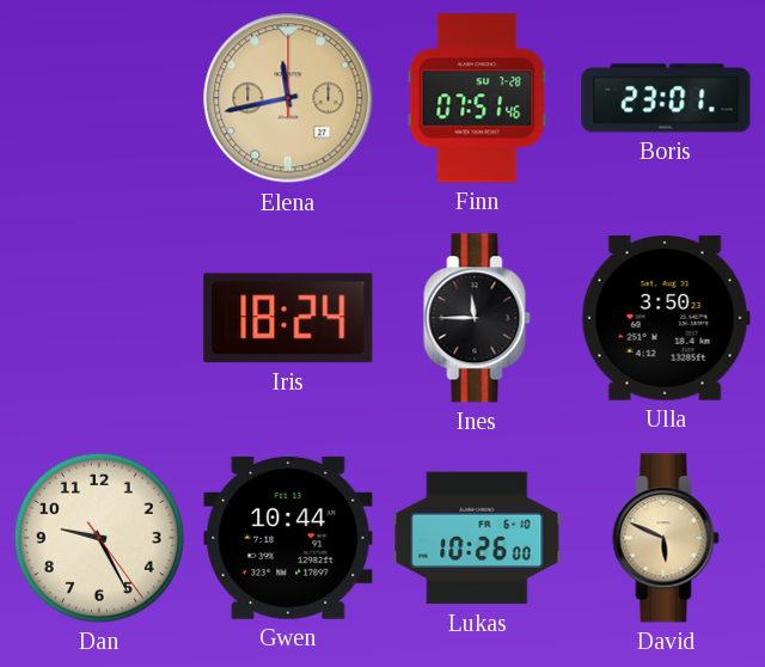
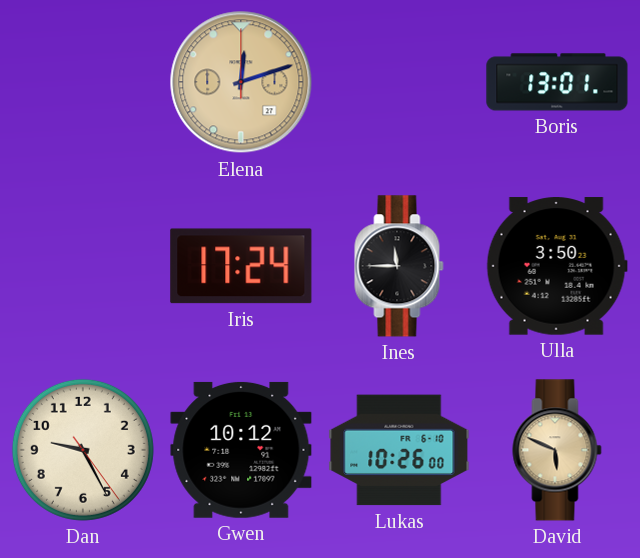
Elena: 11:43 -> 12:12 (241, 82)
Finn: 07:51 -> none (477, 98)
Boris: 23:01 -> 13:01 (557, 82)
Iris: 18:24 -> 17:24 (241, 266)
Gwen: 10:44 -> 10:12 (241, 450)
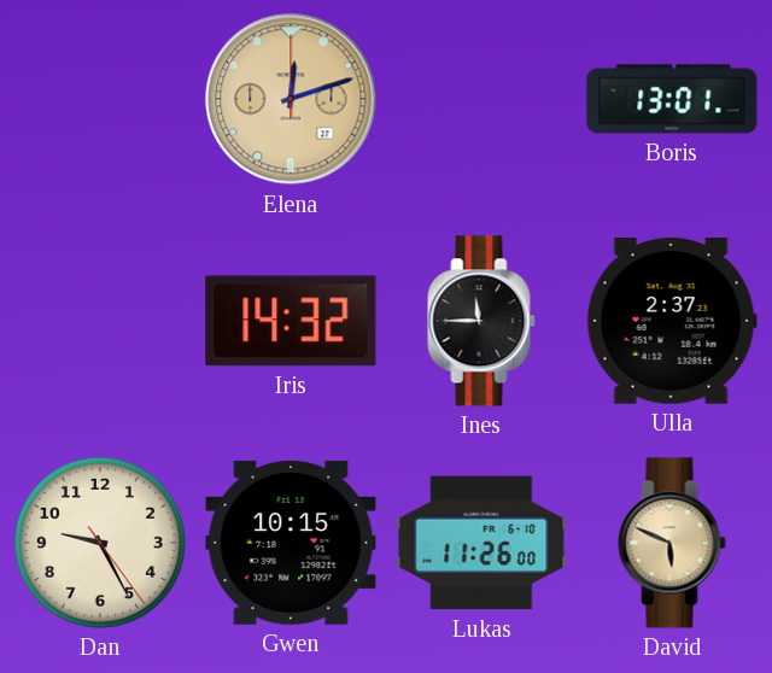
Iris: 17:24 -> 14:32 (291, 321)
Ulla: 3:50 -> 2:37 (672, 321)
Gwen: 10:12 -> 10:15 (291, 543)
Lukas: 10:26 -> 11:26 (481, 543)
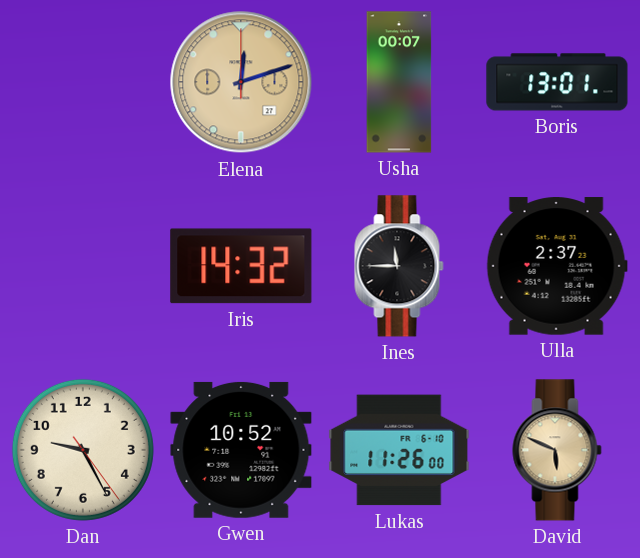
Usha: none -> 00:07 (399, 82)
Gwen: 10:15 -> 10:52 (241, 450)
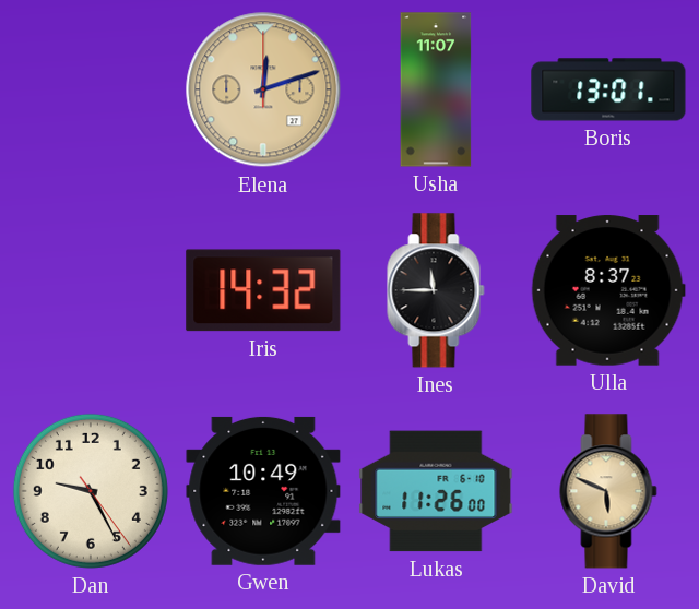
Usha: 00:07 -> 11:07 (436, 89)
Ulla: 2:37 -> 8:37 (608, 290)
Gwen: 10:52 -> 10:49 (263, 491)
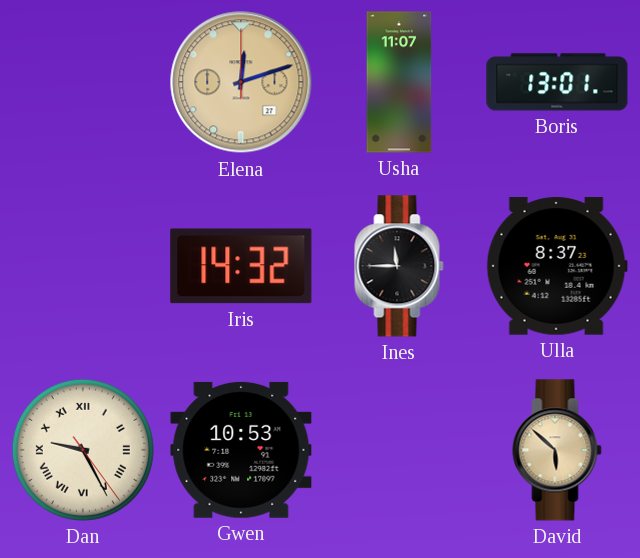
Dan numerals: Arabic -> Roman (83, 450)
Gwen: 10:49 -> 10:53 (241, 450)
Lukas: 11:26 -> none (436, 491)
David: 5:49 -> 5:52 (557, 450)
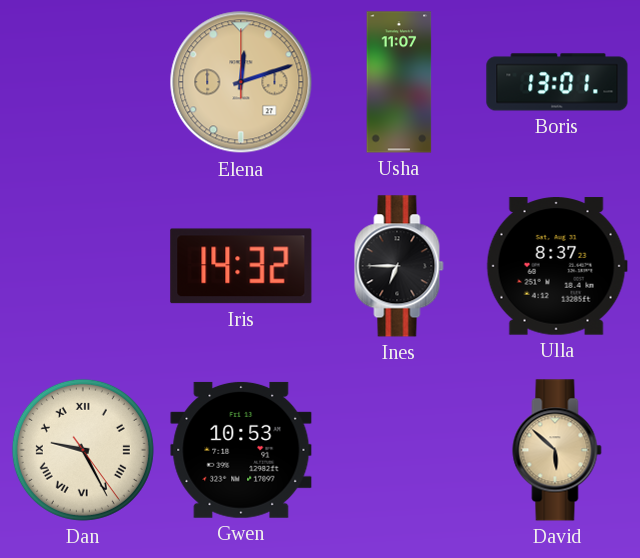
Ines: 11:45 -> 6:45 (399, 266)
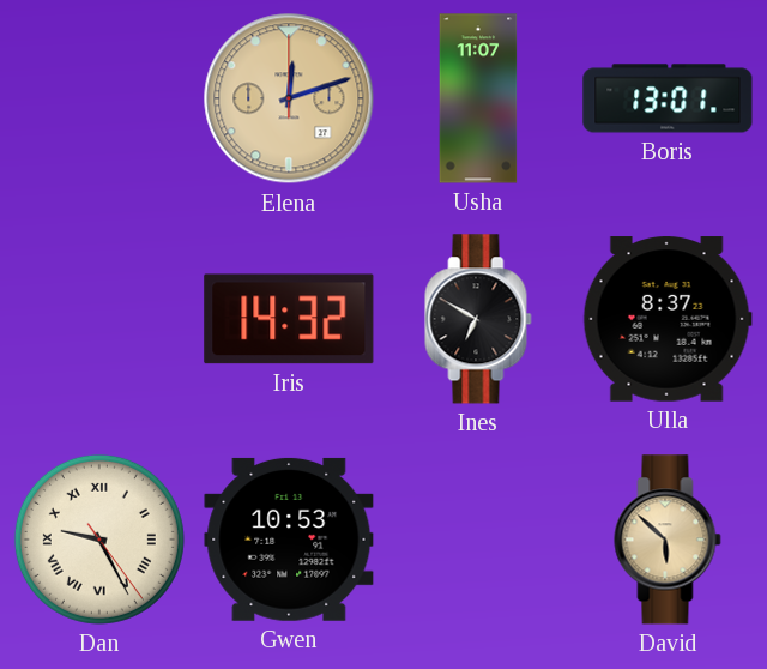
Ines: 6:45 -> 6:50 (478, 319)
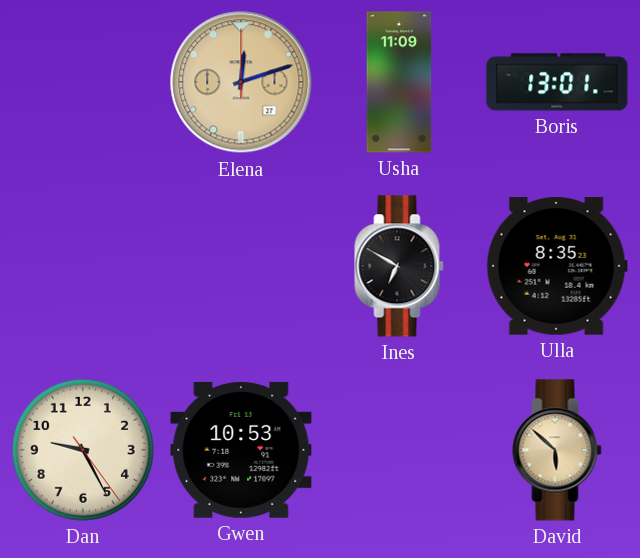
Usha: 11:07 -> 11:09 (399, 82)
Iris: 14:32 -> none (289, 319)
Ulla: 8:37 -> 8:35 (557, 266)
Dan numerals: Roman -> Arabic (83, 450)
